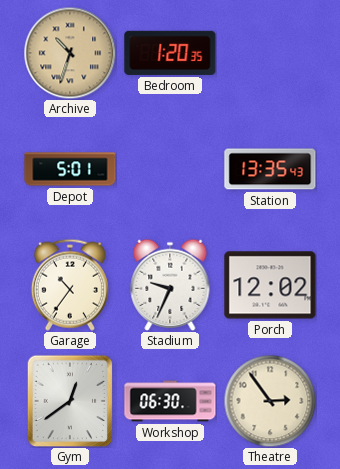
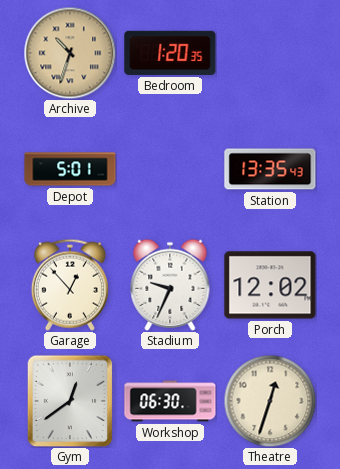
Garage: 10:36 -> 12:53 (70, 285)
Theatre: 2:54 -> 12:33 (270, 401)
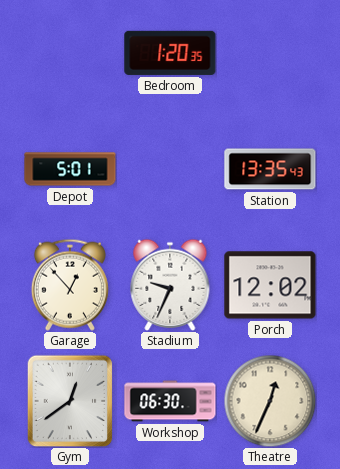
Archive: 10:33 -> none (70, 53)
Theatre: 12:33 -> 12:34 (270, 401)
